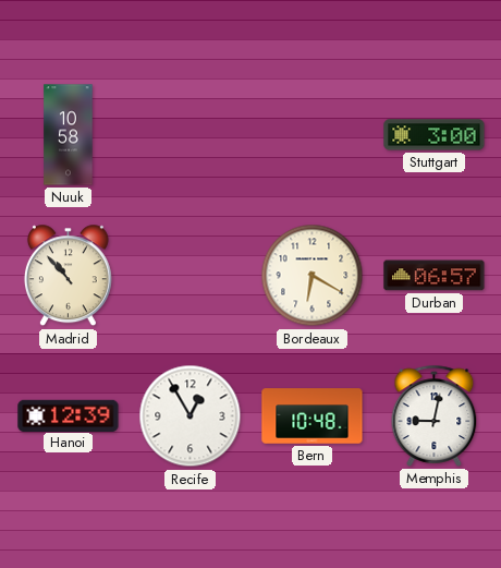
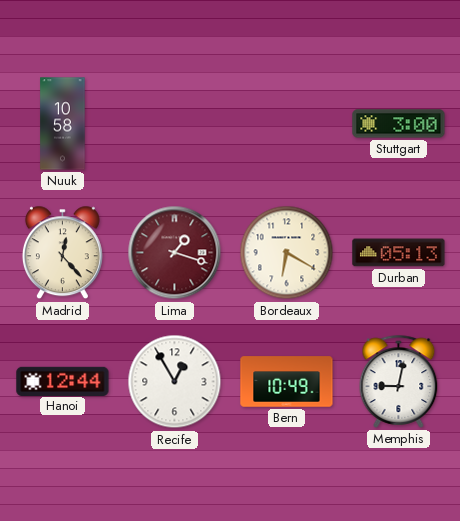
Madrid: 10:53 -> 12:23 (62, 253)
Lima: none -> 1:18 (175, 253)
Durban: 06:57 -> 05:13 (399, 253)
Hanoi: 12:39 -> 12:44 (63, 381)
Bern: 10:48 -> 10:49 (287, 382)
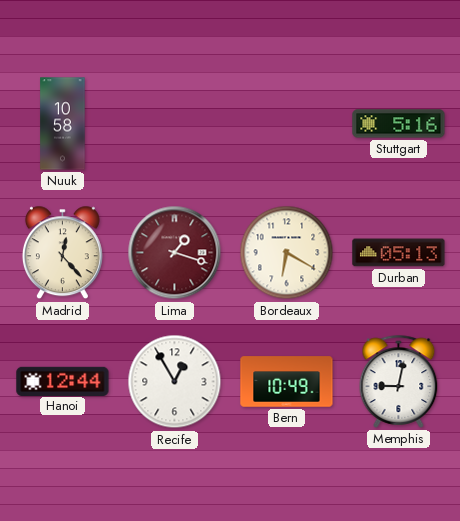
Stuttgart: 3:00 -> 5:16 (399, 124)
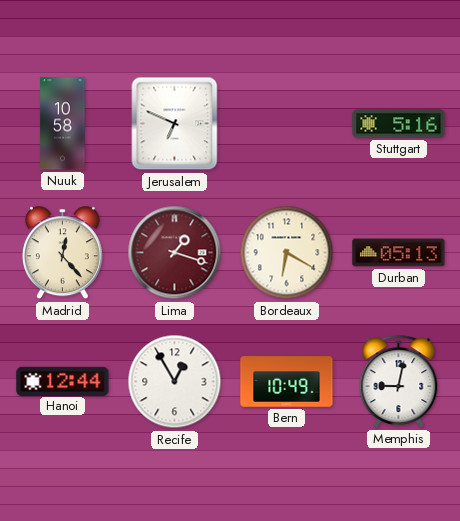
Jerusalem: none -> 6:49 (175, 124)
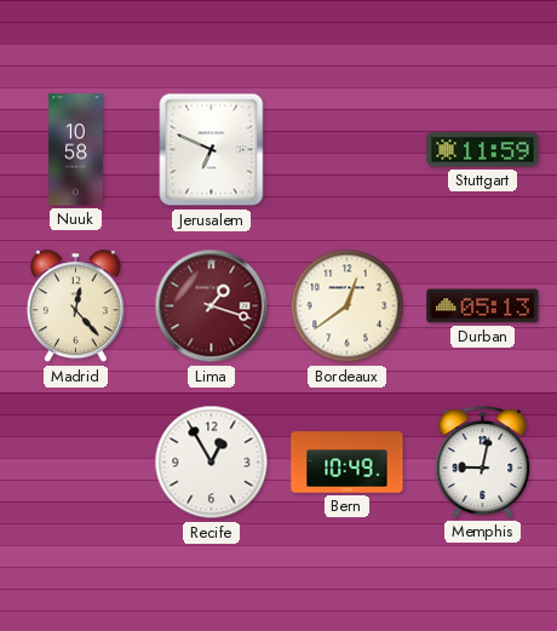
Stuttgart: 5:16 -> 11:59 (483, 150)
Bordeaux: 6:20 -> 12:39 (348, 306)
Hanoi: 12:44 -> none (63, 381)
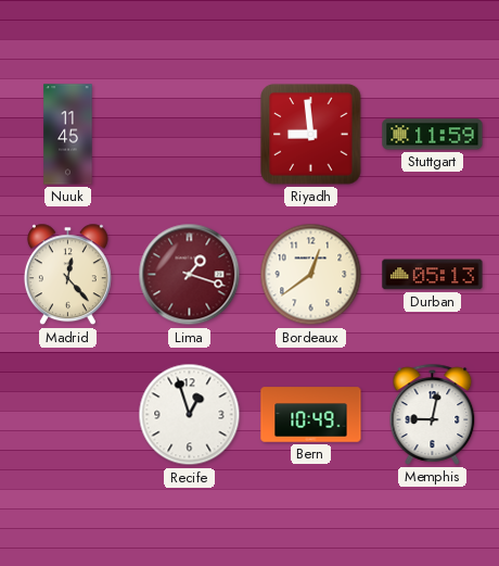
Nuuk: 10:58 -> 11:45 (68, 135)
Jerusalem: 6:49 -> none (212, 150)
Riyadh: none -> 8:59 (311, 135)
Recife: 12:55 -> 12:57 (190, 415)
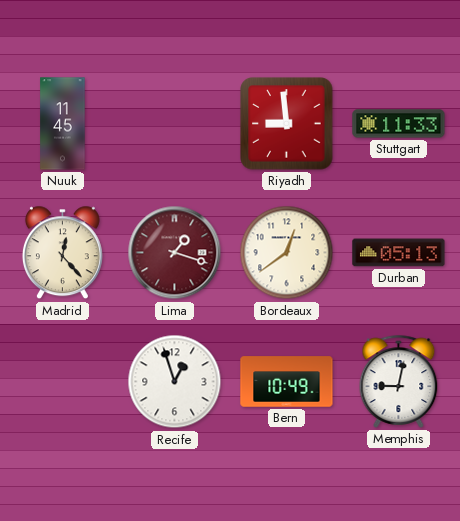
Stuttgart: 11:59 -> 11:33 (399, 124)
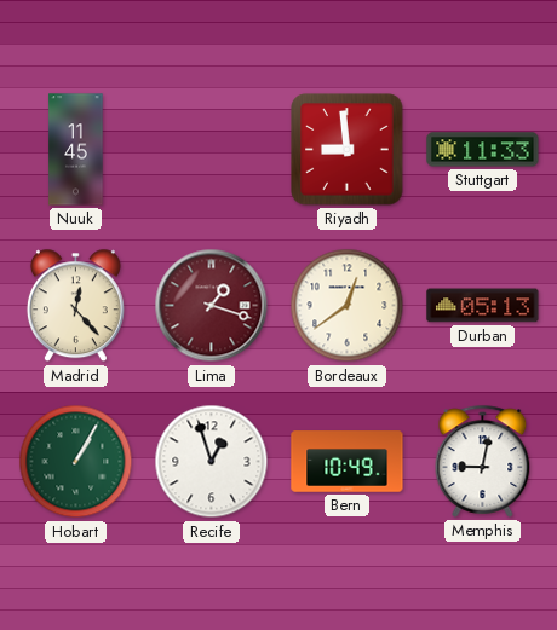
Hobart: none -> 1:05 (76, 462)
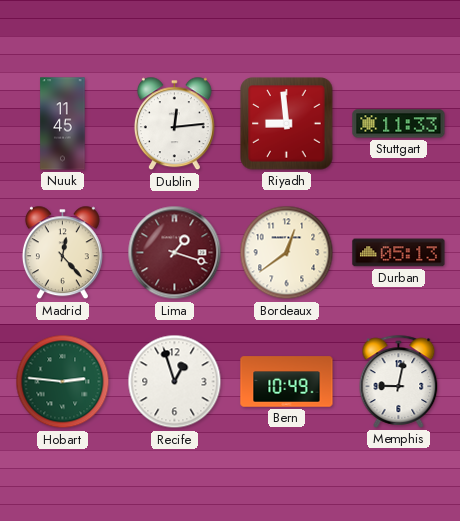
Dublin: none -> 12:14 (174, 124)
Hobart: 1:05 -> 2:46 (63, 382)
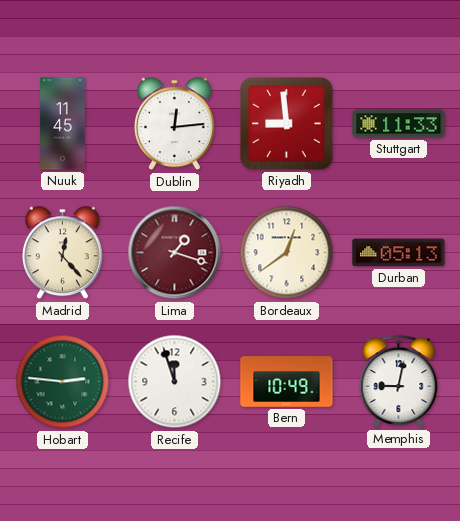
Recife: 12:57 -> 11:57 (175, 382)
